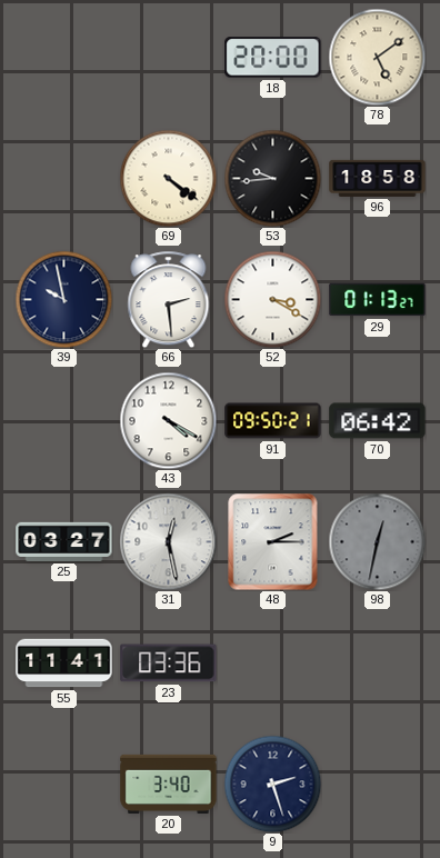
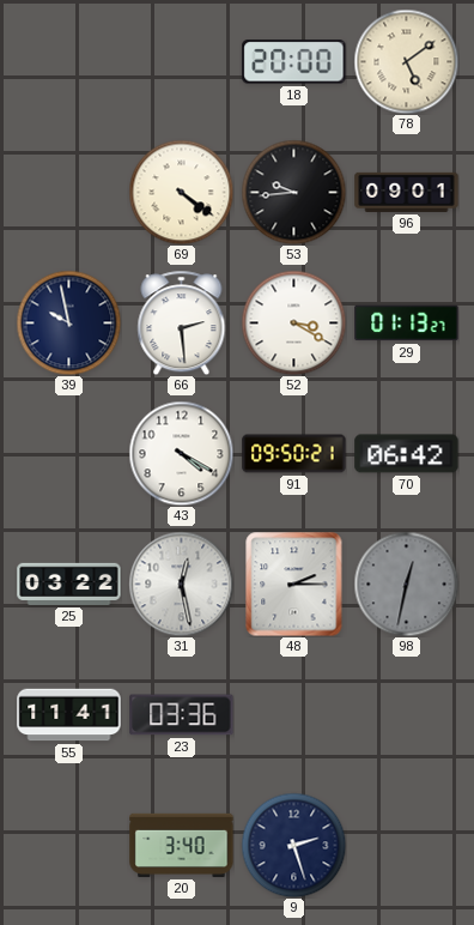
96: 18:58 -> 09:01 (407, 192)
25: 03:27 -> 03:22 (69, 584)
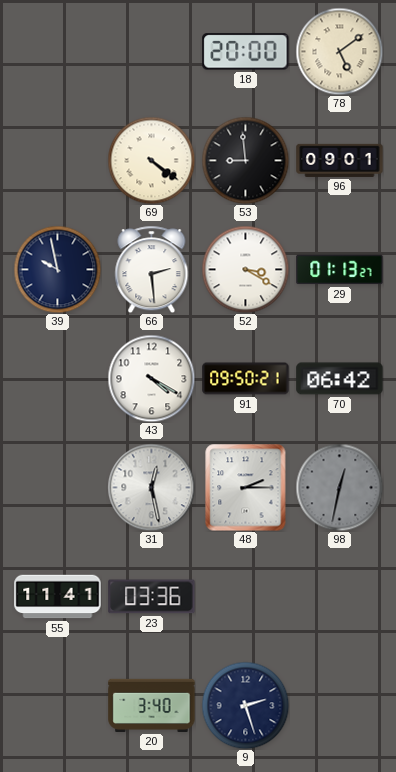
53: 9:44 -> 8:59 (245, 160)
25: 03:22 -> none (69, 584)
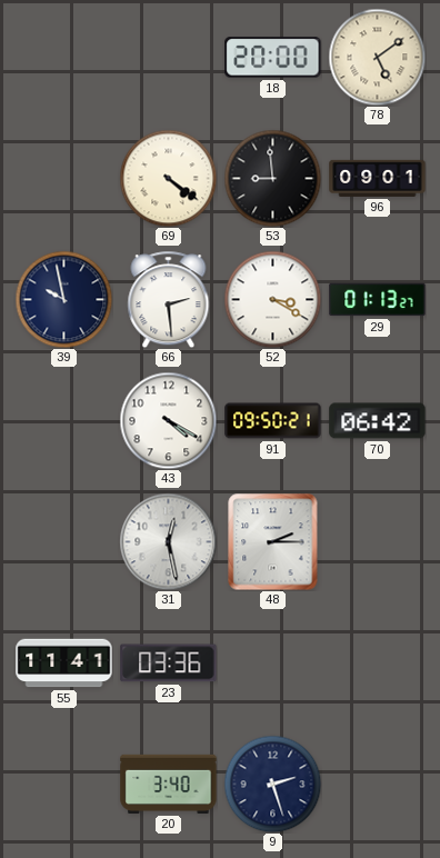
98: 12:32 -> none (339, 487)
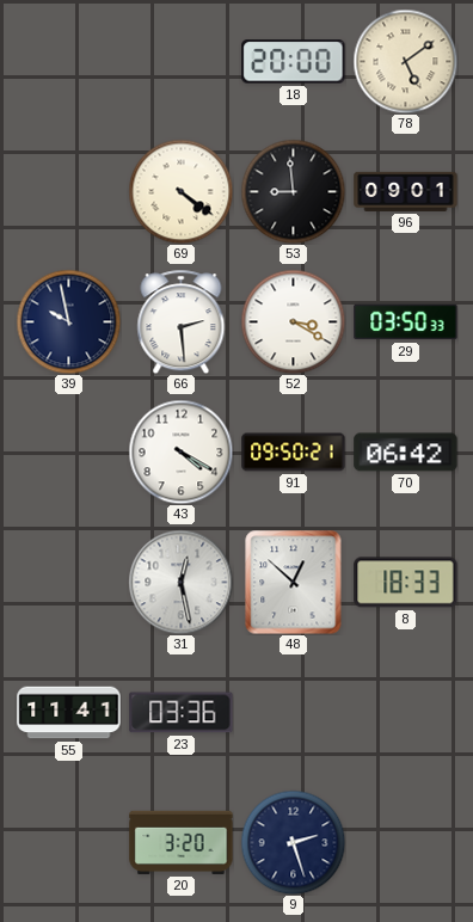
29: 01:13 -> 03:50 (406, 322)
48: 2:15 -> 12:52 (294, 582)
8: none -> 18:33 (406, 583)
20: 3:40 -> 3:20 (182, 842)
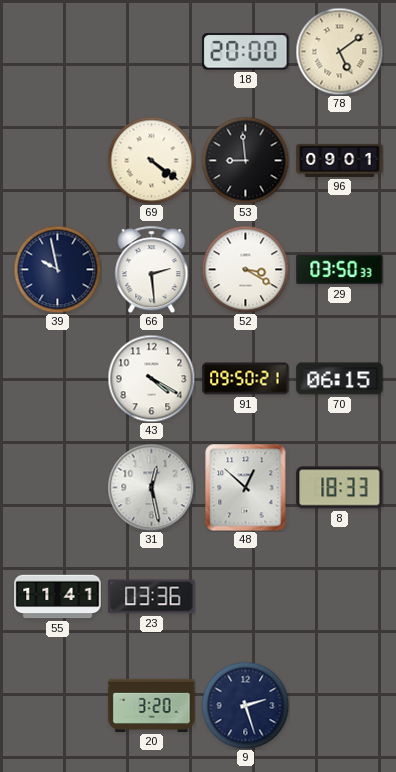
70: 06:42 -> 06:15 (340, 379)
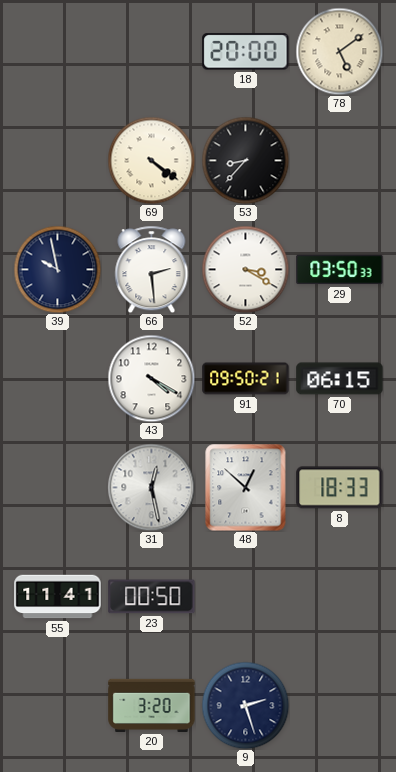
53: 8:59 -> 8:37 (245, 160)
96: 09:01 -> none (340, 160)
23: 03:36 -> 00:50 (152, 597)
